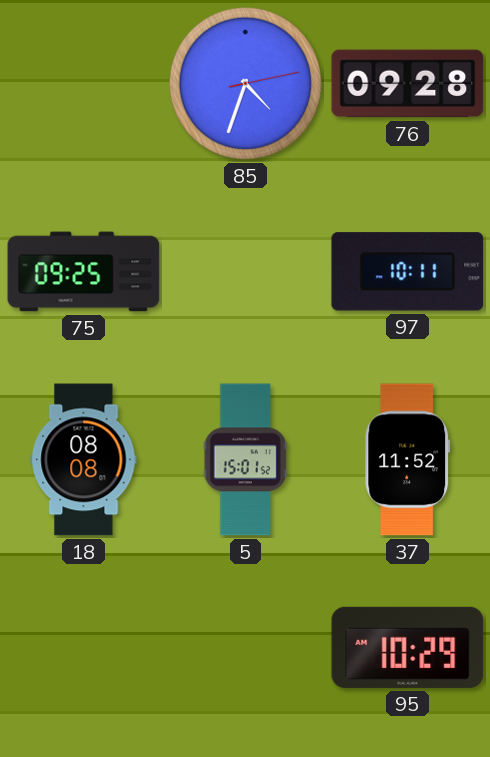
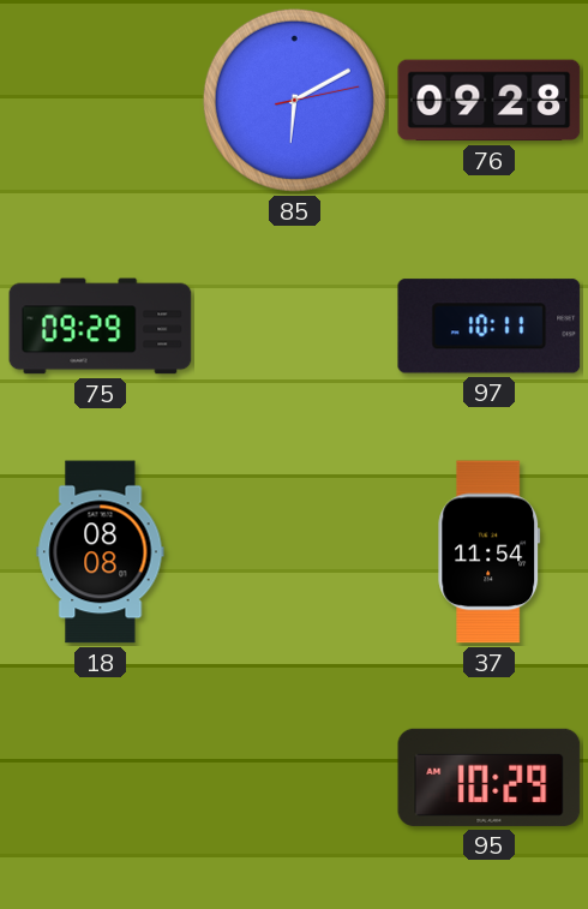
85: 4:33 -> 6:10 (294, 100)
75: 09:25 -> 09:29 (101, 327)
5: 15:01 -> none (245, 460)
37: 11:52 -> 11:54 (490, 552)
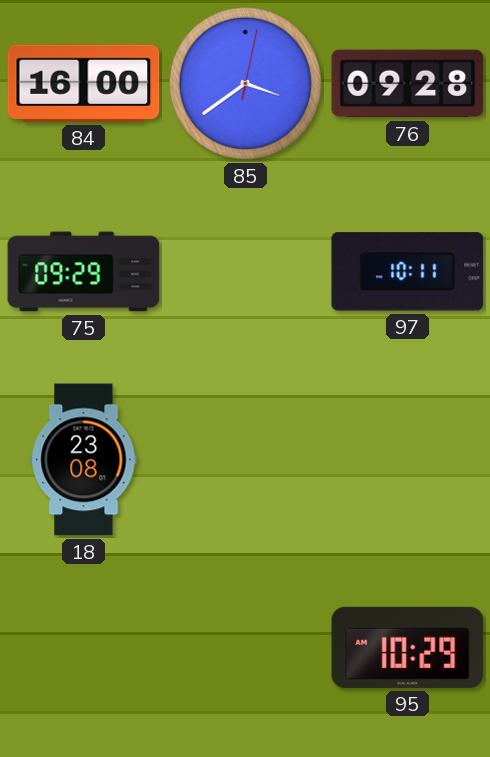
84: none -> 16:00 (84, 83)
85: 6:10 -> 3:39 (245, 83)
18: 08:08 -> 23:08 (84, 460)
37: 11:54 -> none (490, 552)
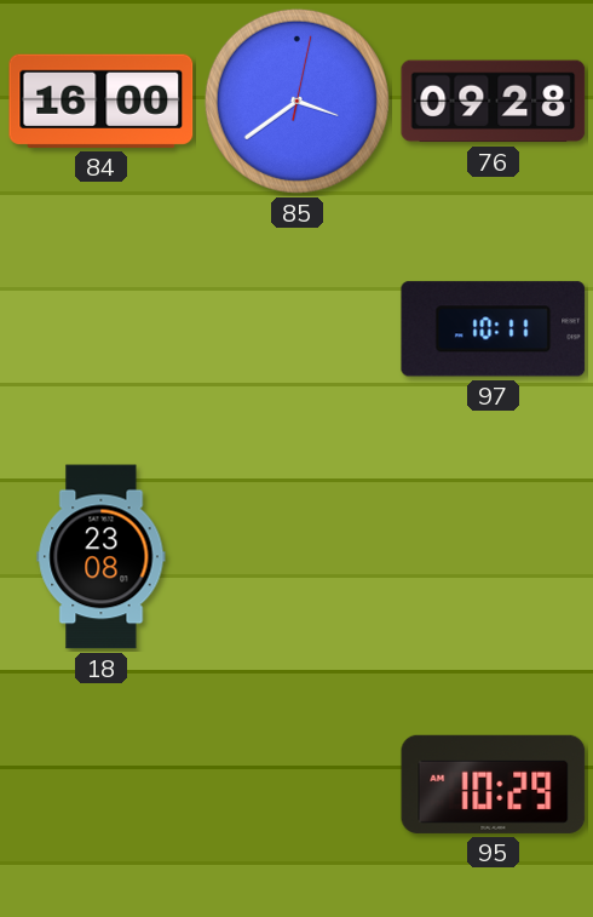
75: 09:29 -> none (84, 272)
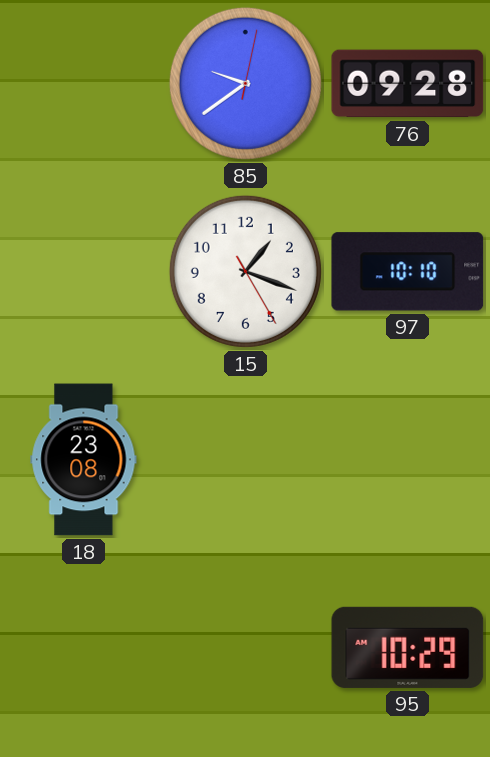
84: 16:00 -> none (102, 101)
85: 3:39 -> 9:39 (245, 83)
15: none -> 1:18 (245, 271)
97: 10:11 -> 10:10 (408, 272)
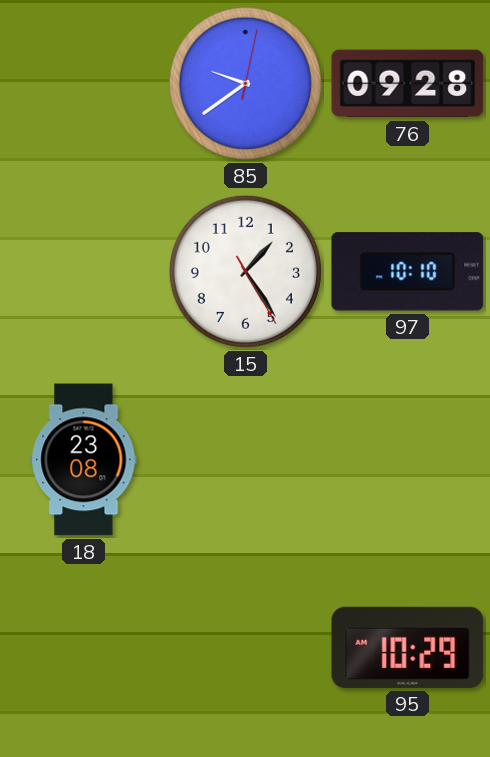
15: 1:18 -> 1:24 (245, 271)
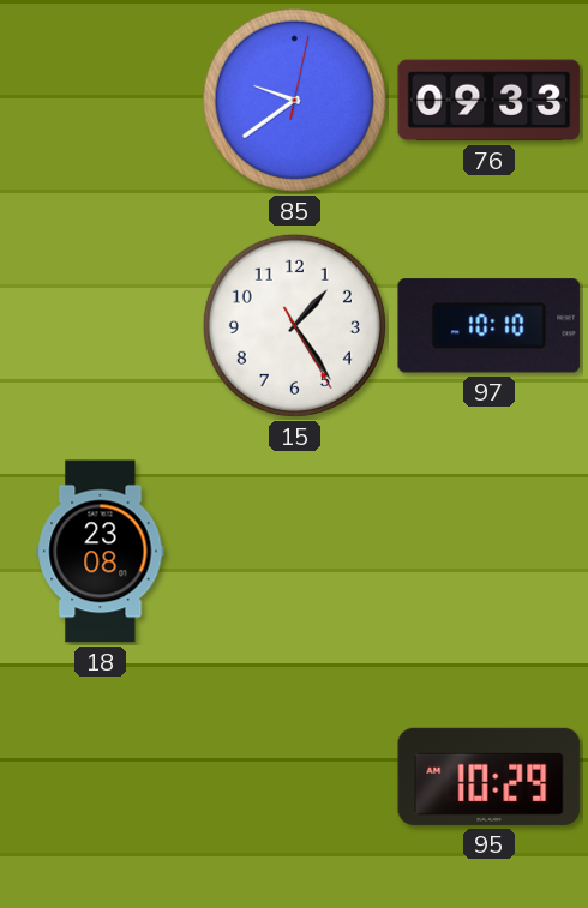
76: 09:28 -> 09:33 (490, 101)
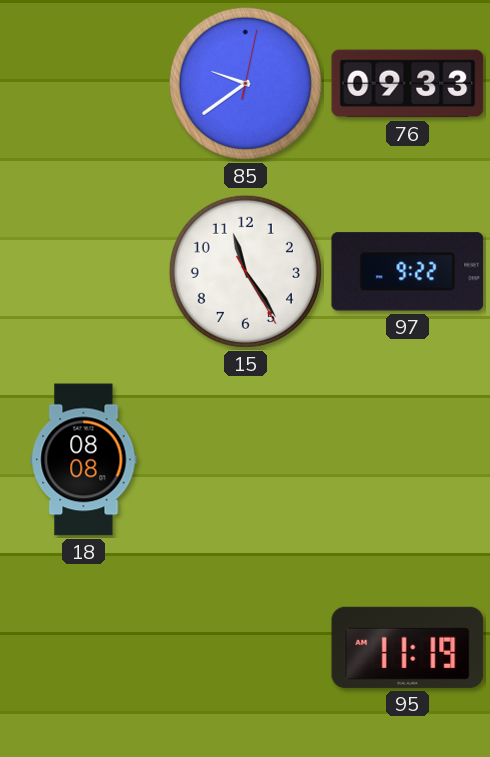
15: 1:24 -> 11:24 (245, 271)
97: 10:10 -> 9:22 (408, 272)
18: 23:08 -> 08:08 (84, 460)
95: 10:29 -> 11:19 (408, 647)
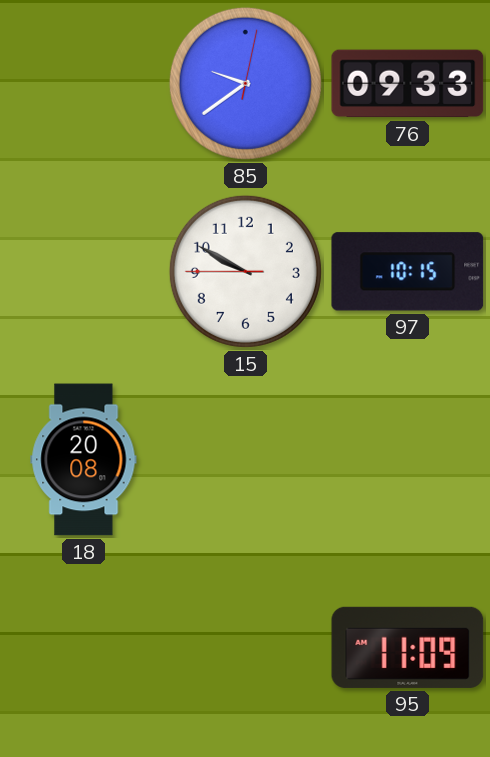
15: 11:24 -> 9:49 (245, 271)
97: 9:22 -> 10:15 (408, 272)
18: 08:08 -> 20:08 (84, 460)
95: 11:19 -> 11:09 (408, 647)
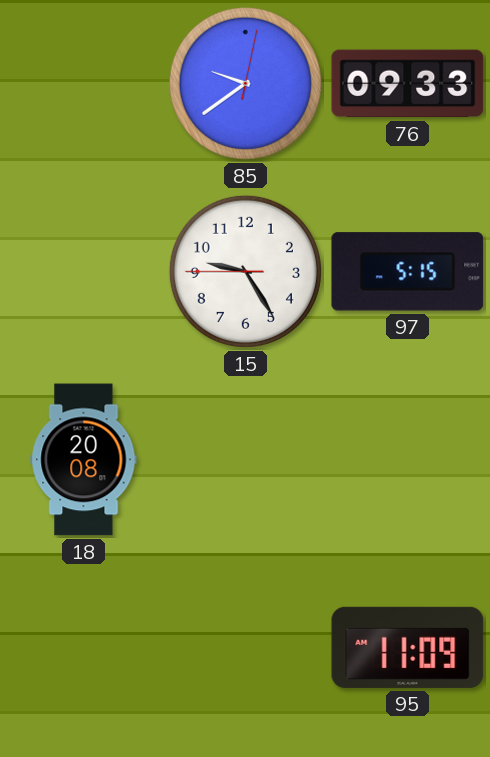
15: 9:49 -> 9:24 (245, 271)
97: 10:15 -> 5:15 (408, 272)
